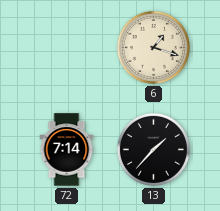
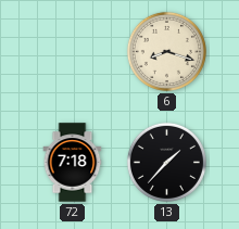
6: 1:18 -> 8:18 (166, 51)
72: 7:14 -> 7:18 (73, 163)
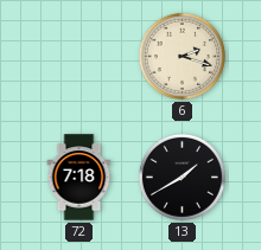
6: 8:18 -> 2:18 (182, 56)
13: 1:37 -> 1:40 (182, 177)
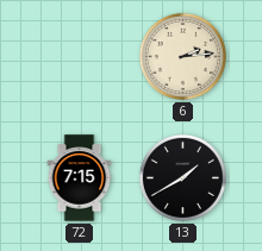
6: 2:18 -> 2:14 (182, 56)
72: 7:18 -> 7:15 (80, 178)
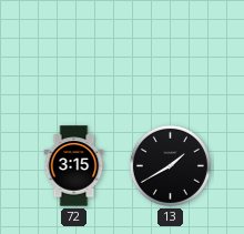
6: 2:14 -> none (182, 56)
72: 7:15 -> 3:15 (74, 166)
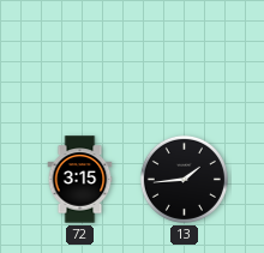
13: 1:40 -> 1:44 (184, 179)
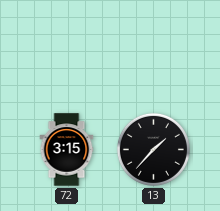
13: 1:44 -> 1:37 (153, 149)
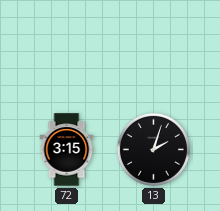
13: 1:37 -> 2:03 (153, 149)
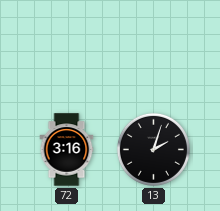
72: 3:15 -> 3:16 (67, 150)
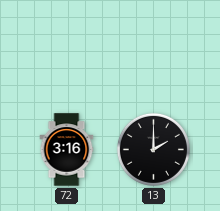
13: 2:03 -> 2:00 (153, 149)
